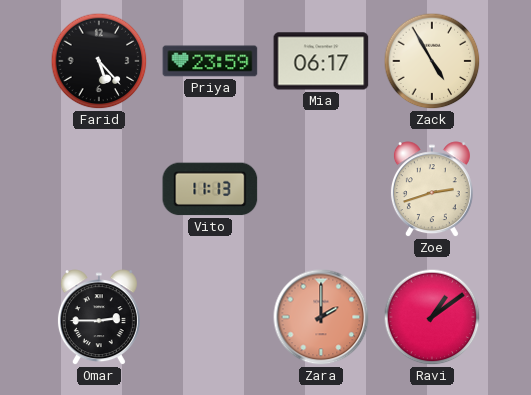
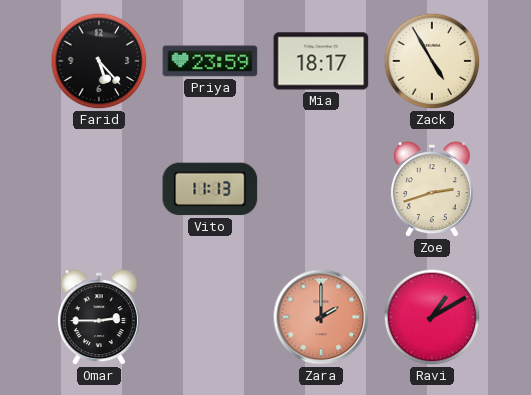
Mia: 06:17 -> 18:17 (321, 61)
Ravi: 1:09 -> 1:10 (432, 317)
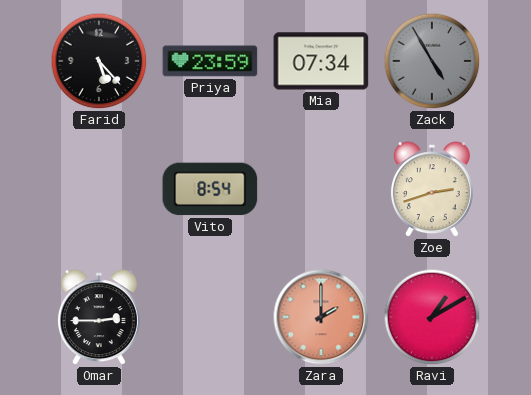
Mia: 18:17 -> 07:34 (321, 61)
Zack dial: cream -> grey (432, 61)
Vito: 11:13 -> 8:54 (210, 189)
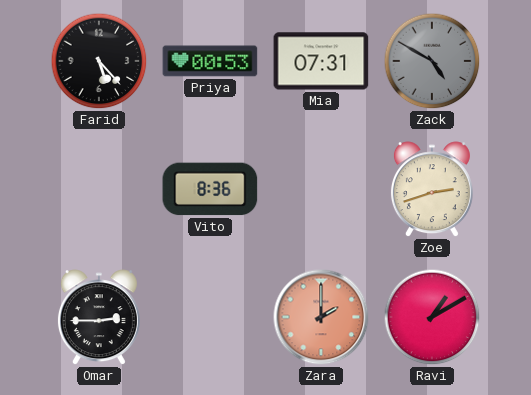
Priya: 23:59 -> 00:53 (210, 61)
Mia: 07:34 -> 07:31 (321, 61)
Zack: 4:55 -> 4:50 (432, 61)
Vito: 8:54 -> 8:36 (210, 189)
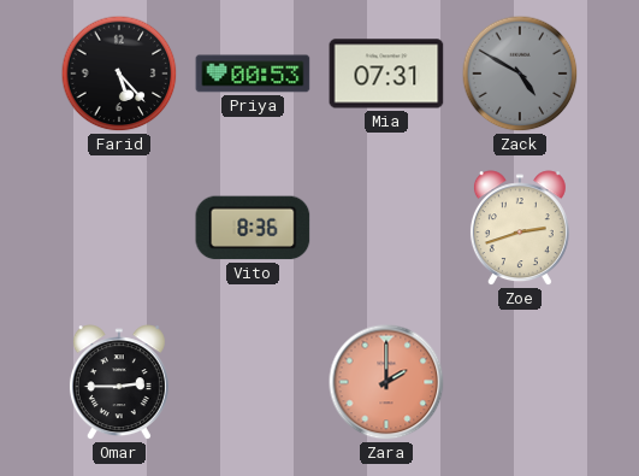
Ravi: 1:10 -> none (432, 317)
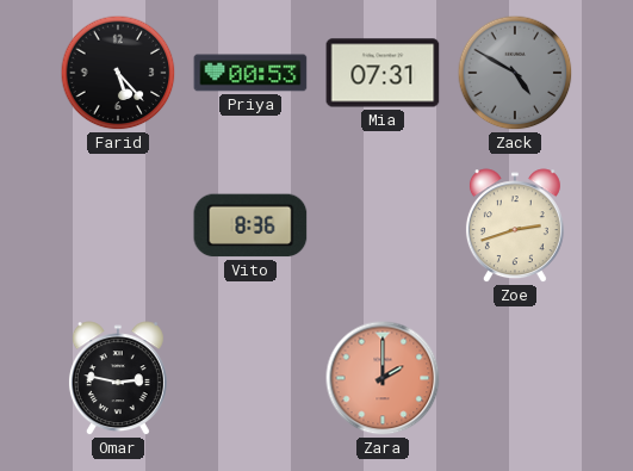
Omar: 2:45 -> 2:47 (118, 379)
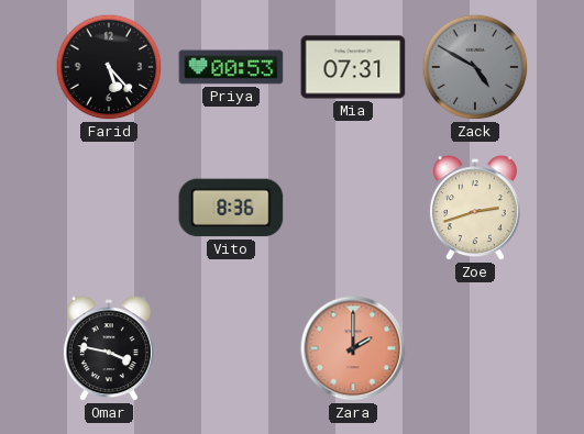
Omar: 2:47 -> 3:47 (109, 349)
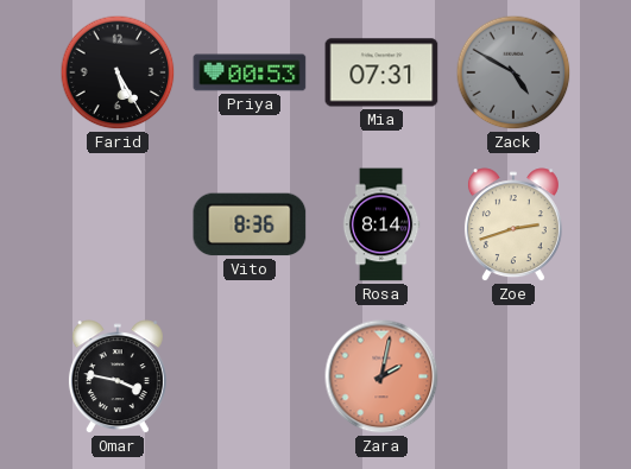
Farid: 5:23 -> 5:25 (118, 72)
Rosa: none -> 8:14 (381, 224)
Zara: 2:00 -> 2:02 (381, 376)
